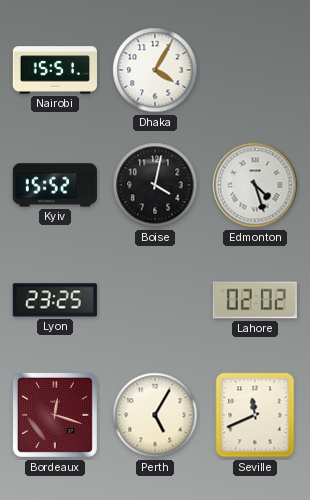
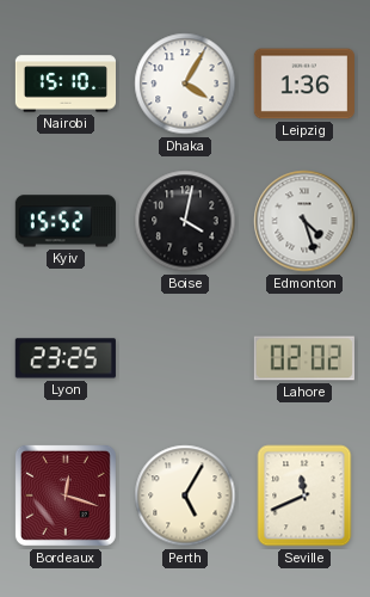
Nairobi: 15:51 -> 15:10 (64, 84)
Leipzig: none -> 1:36 (303, 84)
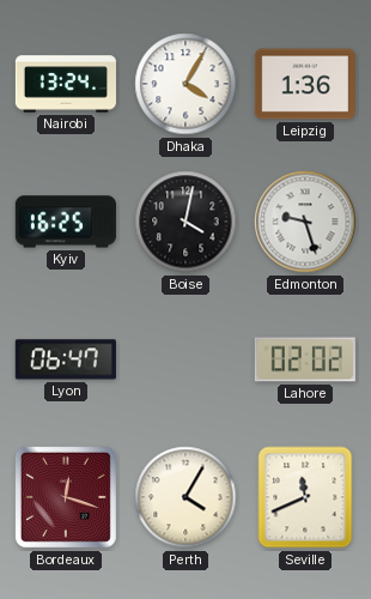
Nairobi: 15:10 -> 13:24 (65, 84)
Kyiv: 15:52 -> 16:25 (66, 222)
Edmonton: 4:27 -> 9:27 (305, 222)
Lyon: 23:25 -> 06:47 (66, 359)
Perth: 5:05 -> 4:05 (185, 497)
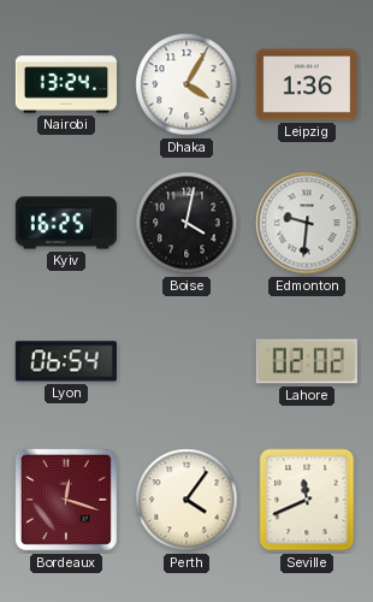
Edmonton: 9:27 -> 9:31 (307, 223)
Lyon: 06:47 -> 06:54 (66, 361)
Perth: 4:05 -> 4:06 (186, 500)
